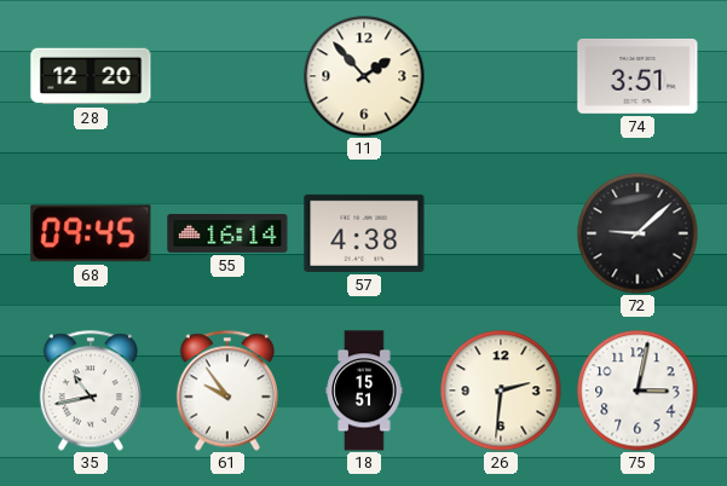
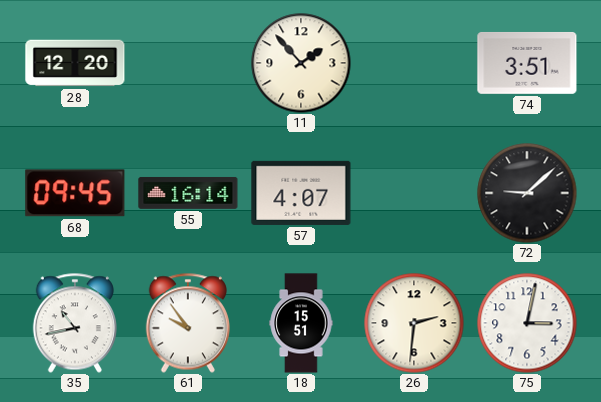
57: 4:38 -> 4:07 (301, 193)
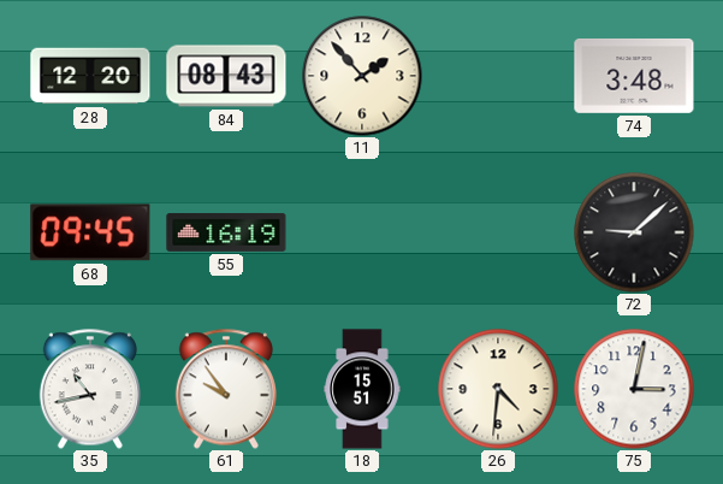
84: none -> 08:43 (226, 76)
74: 3:51 -> 3:48 (634, 76)
55: 16:14 -> 16:19 (226, 232)
57: 4:07 -> none (301, 193)
26: 2:31 -> 4:31 (498, 389)
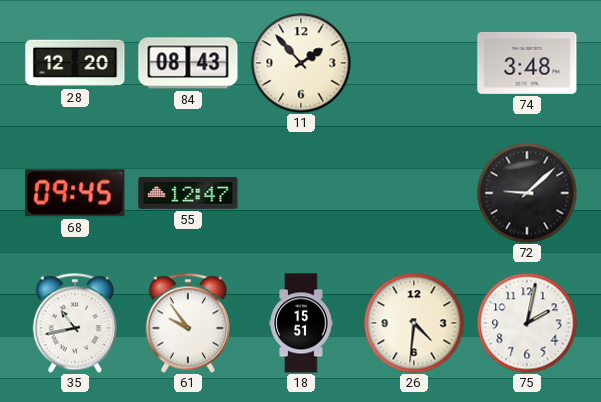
55: 16:19 -> 12:47 (188, 193)
75: 3:02 -> 2:02 (527, 323)
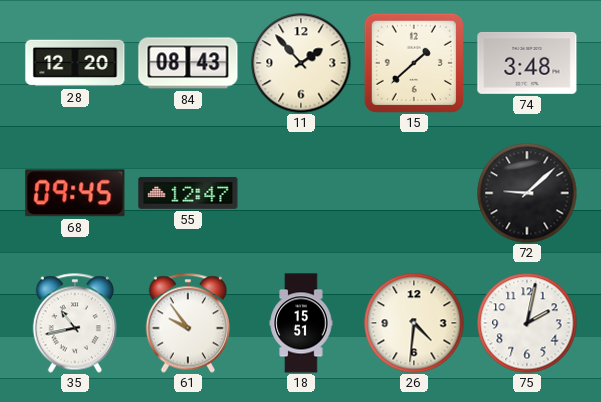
15: none -> 1:38 (414, 63)
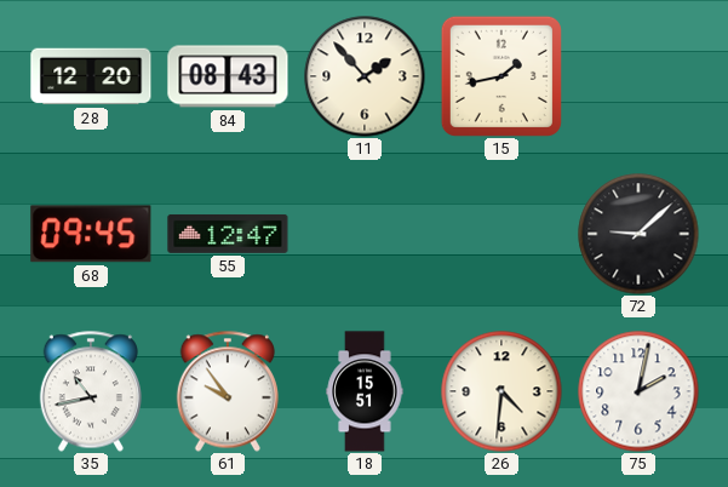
15: 1:38 -> 1:43 (501, 76)
74: 3:48 -> none (527, 63)
